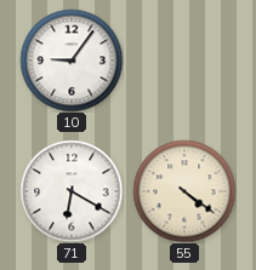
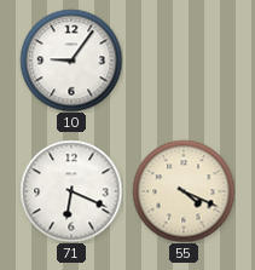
71: 6:20 -> 6:19 (71, 191)
55: 4:21 -> 4:19 (184, 191)
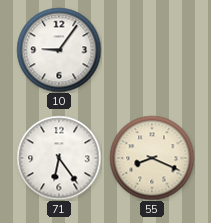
71: 6:19 -> 6:24 (59, 158)
55: 4:19 -> 8:19 (152, 158)
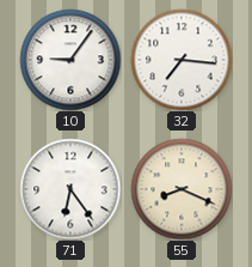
32: none -> 7:16 (182, 60)
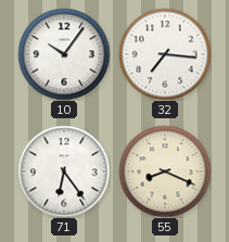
10: 9:06 -> 10:06 (64, 54)
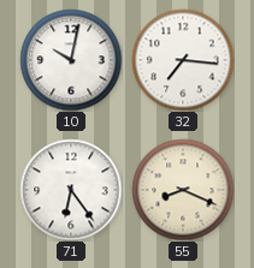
10: 10:06 -> 10:02 (71, 60)
